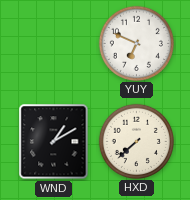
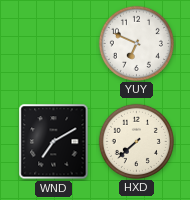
WND: 1:10 -> 7:10 (54, 142)
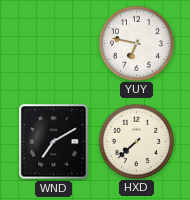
YUY: 6:49 -> 6:47 (136, 43)
